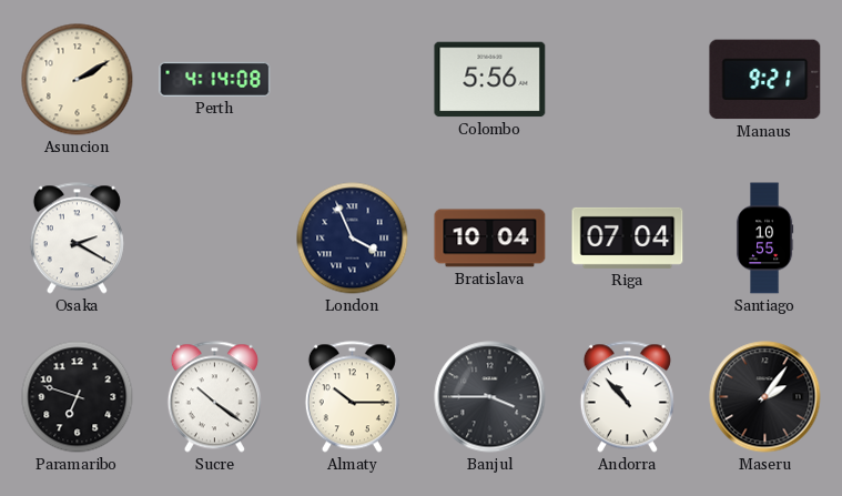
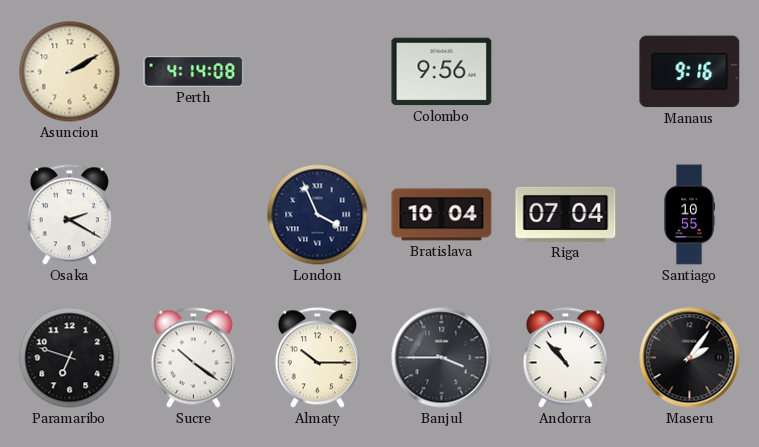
Colombo: 5:56 -> 9:56 (442, 72)
Manaus: 9:21 -> 9:16 (690, 72)
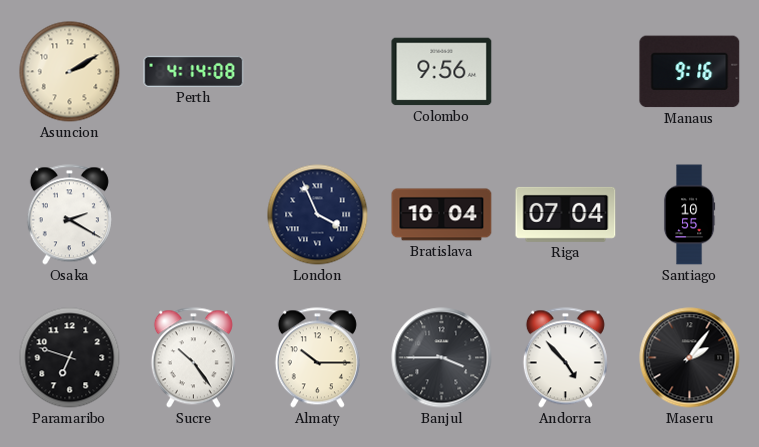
Sucre: 10:21 -> 10:24 (193, 358)
Andorra: 10:53 -> 4:53 (565, 358)
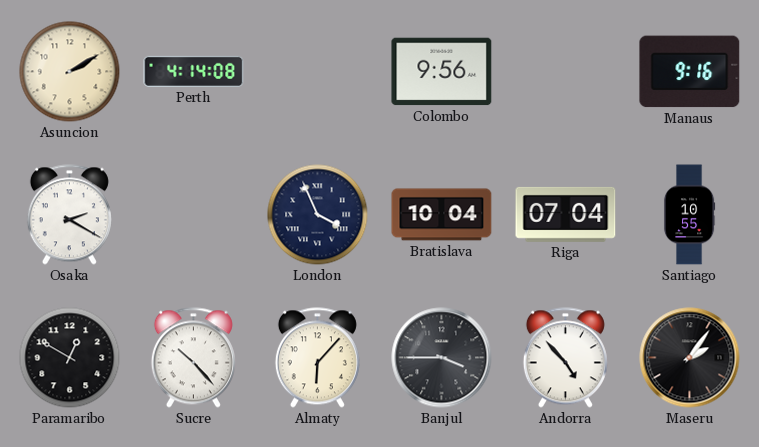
Paramaribo: 6:48 -> 12:50 (70, 358)
Sucre: 10:24 -> 10:23 (193, 358)
Almaty: 10:15 -> 6:07 (317, 358)
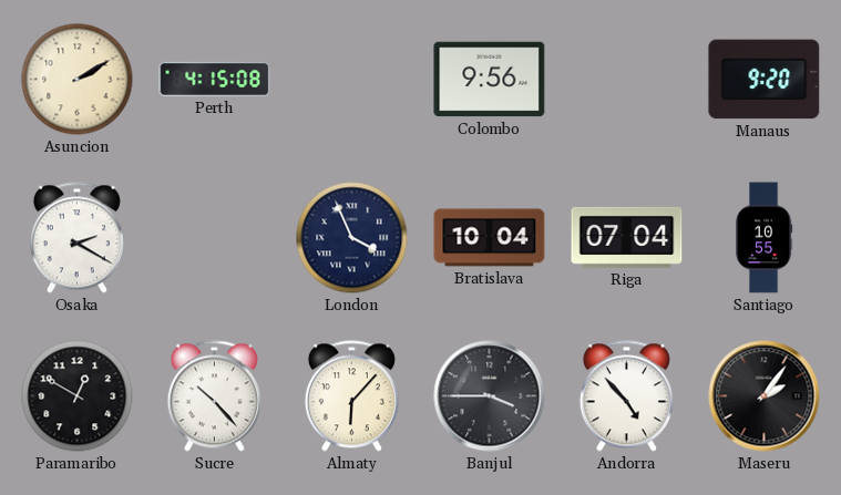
Perth: 4:14 -> 4:15 (215, 79)
Manaus: 9:16 -> 9:20 (765, 80)
